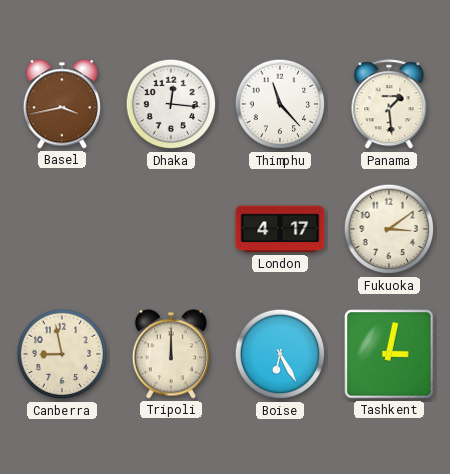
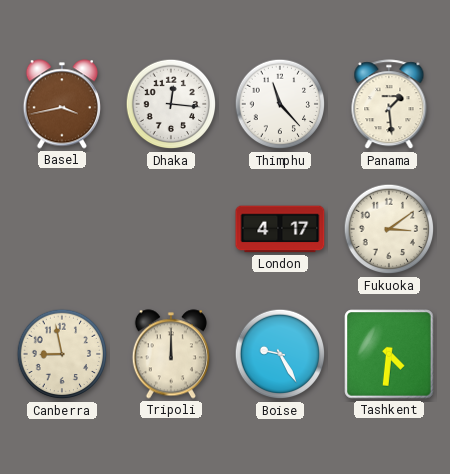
Boise: 6:25 -> 9:25 (280, 354)
Tashkent: 3:02 -> 4:31 (389, 354)
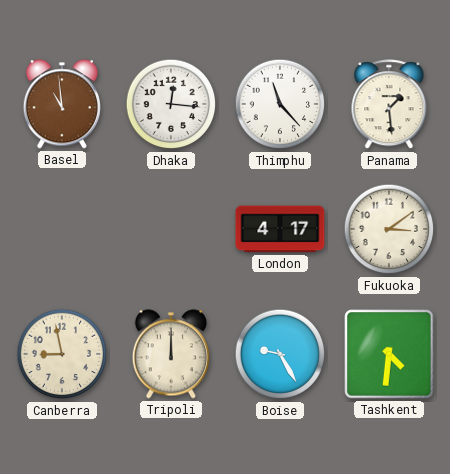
Basel: 3:43 -> 10:59 (62, 104)
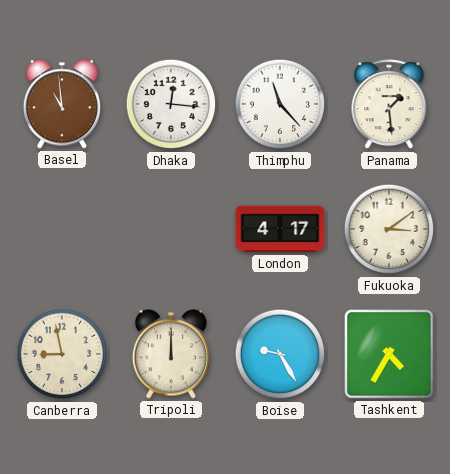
Tashkent: 4:31 -> 4:35 (389, 354)
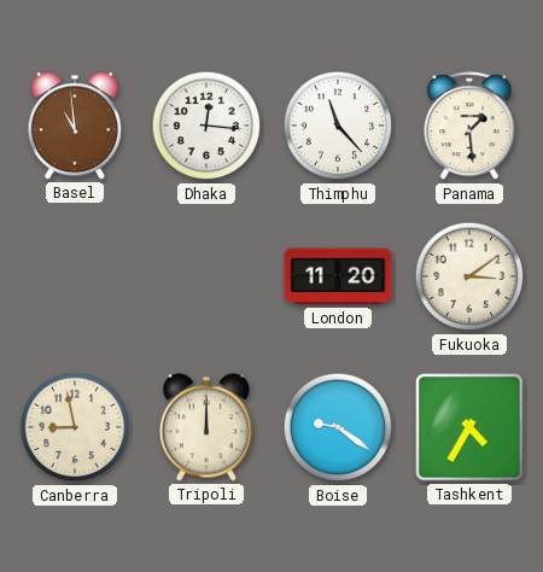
London: 4:17 -> 11:20 (338, 276)
Boise: 9:25 -> 9:21 (338, 427)
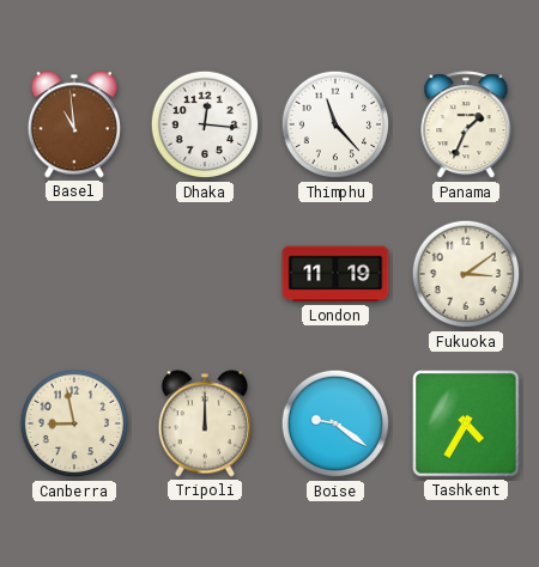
Panama: 1:29 -> 1:34 (466, 126)
London: 11:20 -> 11:19 (335, 274)
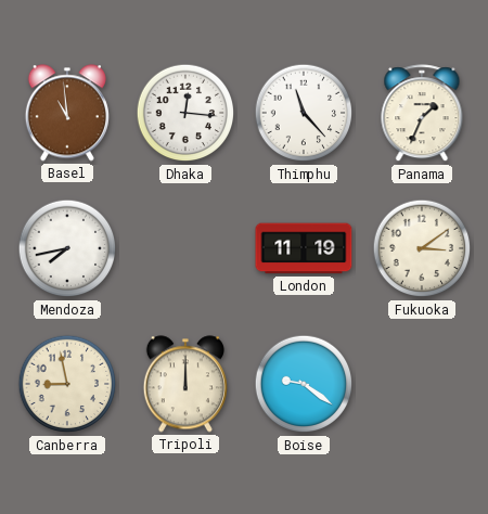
Mendoza: none -> 7:43 (67, 248)
Tashkent: 4:35 -> none (466, 423)
